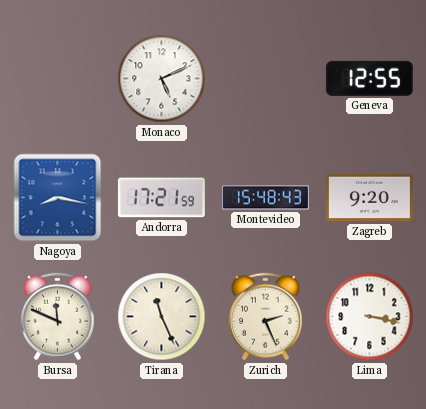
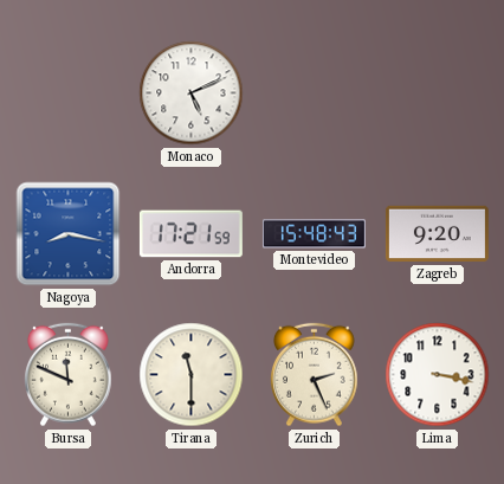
Geneva: 12:55 -> none (369, 78)
Tirana: 11:26 -> 11:30 (192, 375)
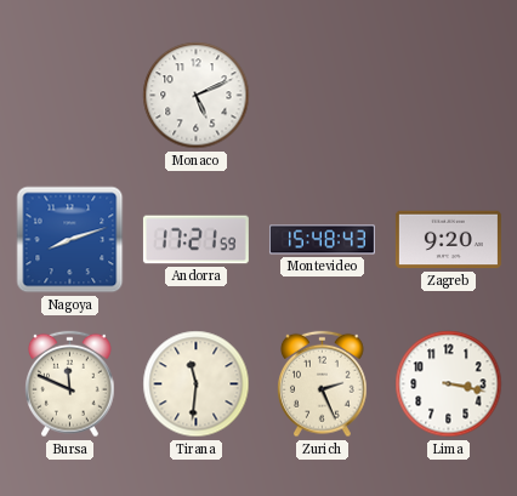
Nagoya: 8:17 -> 8:12 (70, 240)
Tirana: 11:30 -> 11:31 (197, 384)
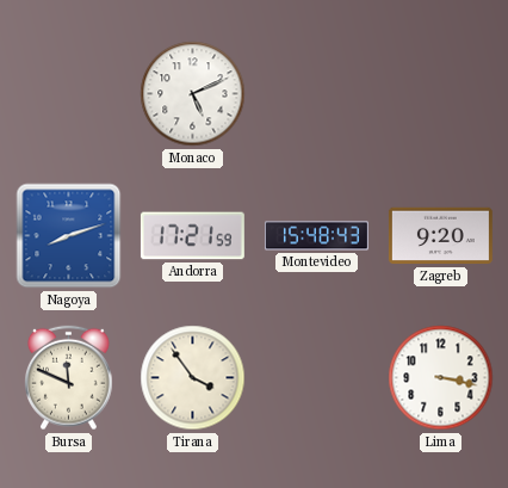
Tirana: 11:31 -> 3:54 (193, 378)
Zurich: 2:26 -> none (323, 384)
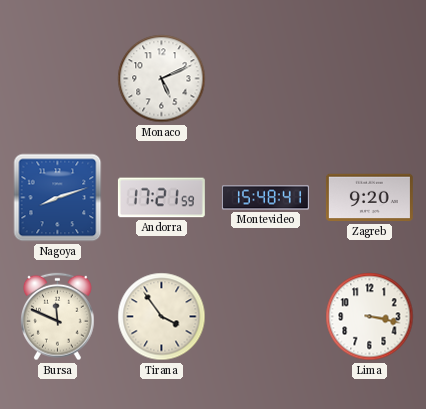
Montevideo: 15:48:43 -> 15:48:41 (265, 198)
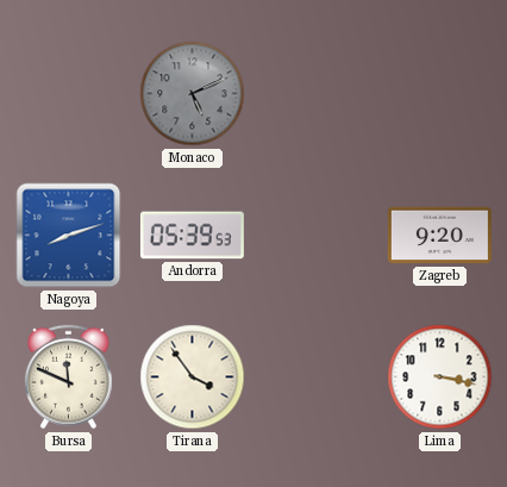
Monaco dial: white -> grey (193, 94)
Andorra: 17:21 -> 05:39 (192, 236)
Montevideo: 15:48 -> none (265, 198)
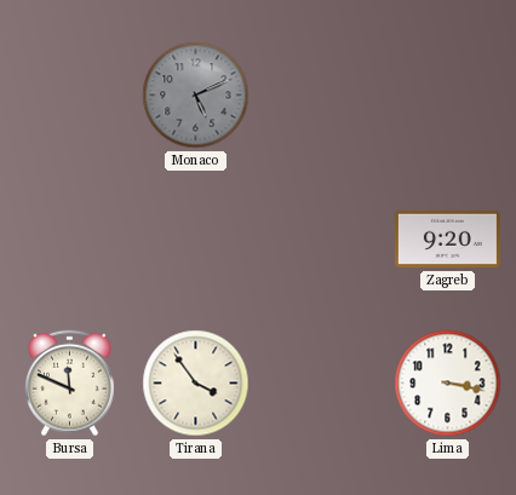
Nagoya: 8:12 -> none (69, 236)
Andorra: 05:39 -> none (192, 236)
